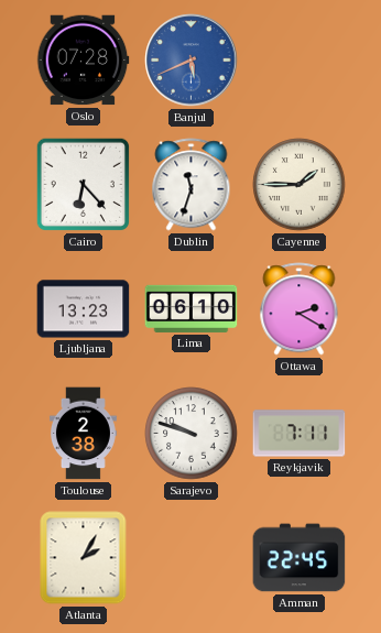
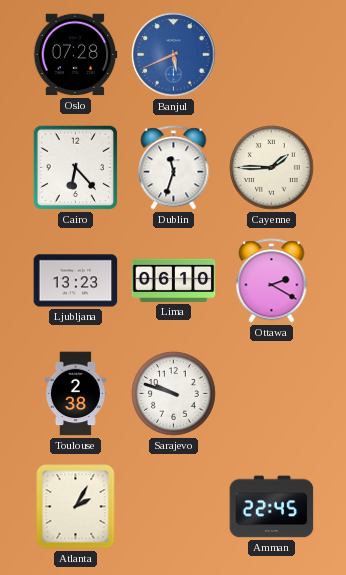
Reykjavik: 7:11 -> none (300, 434)
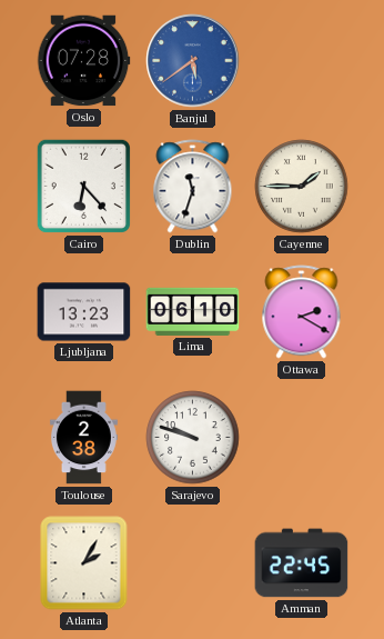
Banjul: 5:41 -> 5:39 (193, 61)
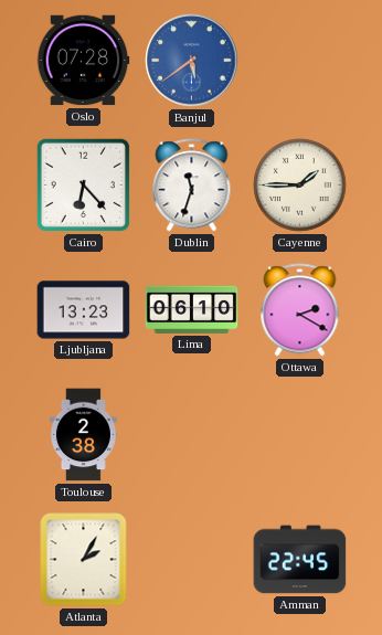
Sarajevo: 9:48 -> none (193, 438)
